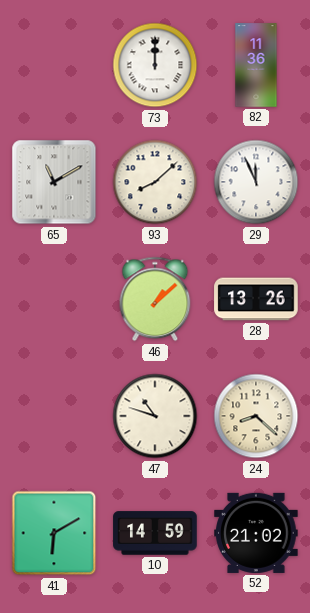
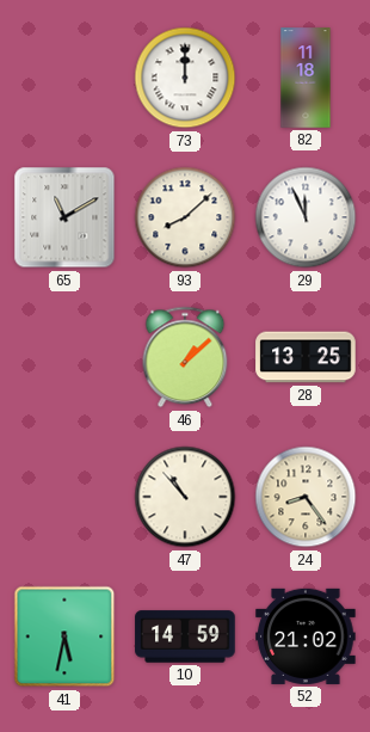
82: 11:36 -> 11:18 (306, 78)
28: 13:26 -> 13:25 (306, 357)
47: 10:48 -> 10:53 (185, 497)
24: 8:22 -> 8:24 (306, 497)
41: 6:10 -> 5:32 (64, 636)
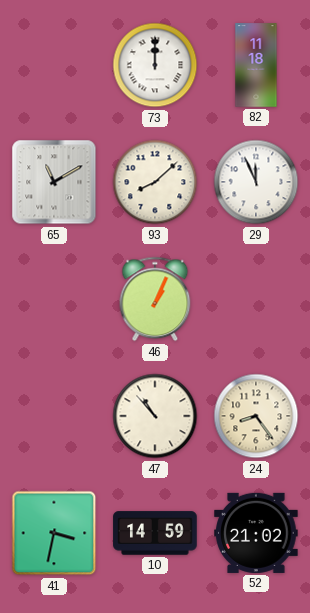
46: 1:08 -> 1:04 (155, 299)
28: 13:25 -> none (306, 357)
41: 5:32 -> 3:32 (54, 533)
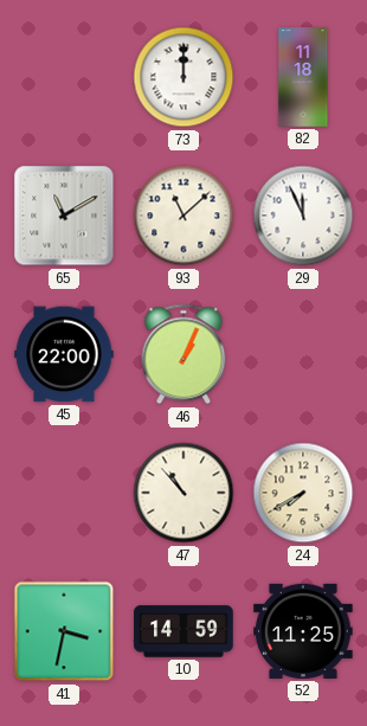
93: 8:08 -> 11:08 (183, 216)
45: none -> 22:00 (64, 354)
24: 8:24 -> 7:40 (303, 493)
52: 21:02 -> 11:25 (303, 631)
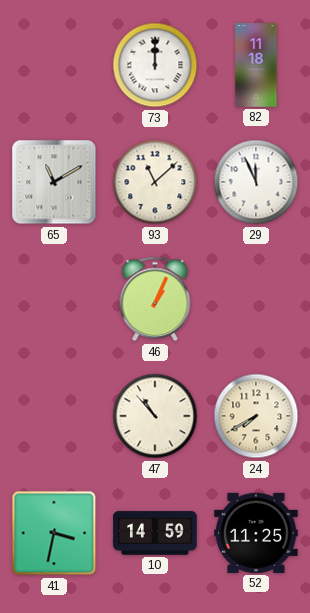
45: 22:00 -> none (64, 354)
